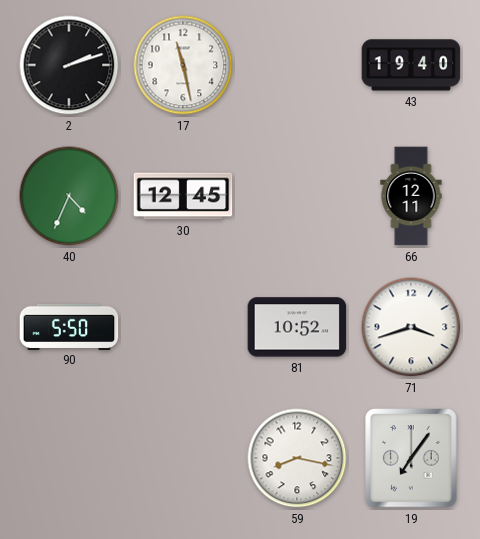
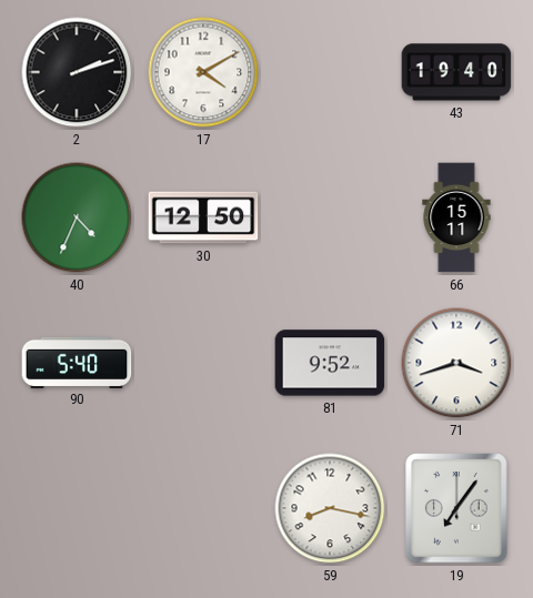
17: 11:28 -> 4:10 (203, 72)
30: 12:45 -> 12:50 (203, 217)
66: 12:11 -> 15:11 (456, 217)
90: 5:50 -> 5:40 (77, 362)
81: 10:52 -> 9:52 (330, 363)
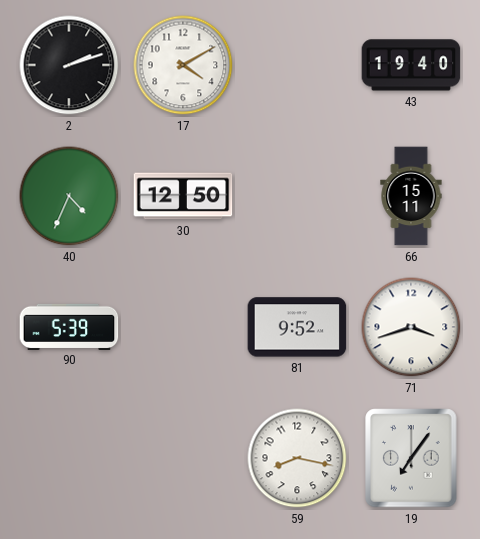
90: 5:40 -> 5:39 (69, 326)
